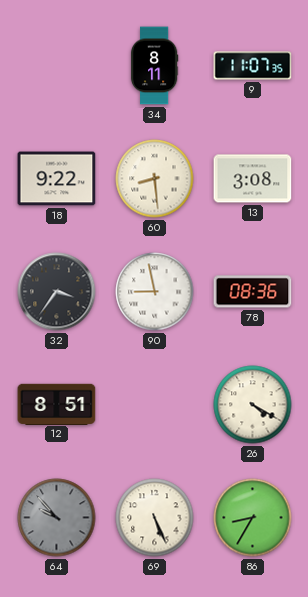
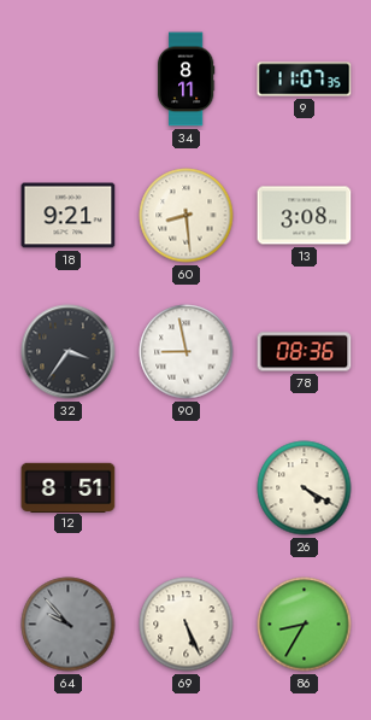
18: 9:22 -> 9:21 (69, 216)
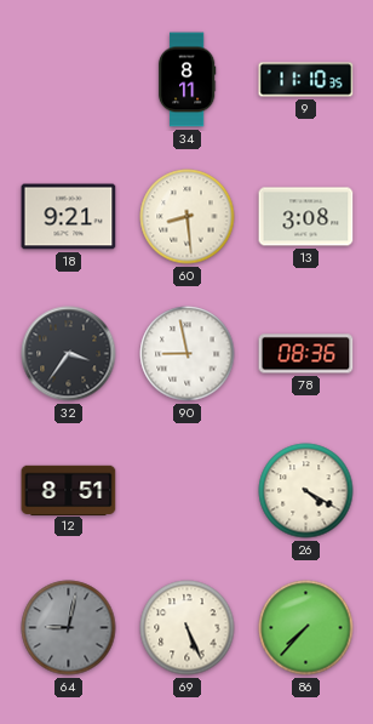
9: 11:07 -> 11:10 (306, 80)
64: 9:53 -> 9:02 (69, 628)
86: 8:35 -> 7:37 (306, 628)
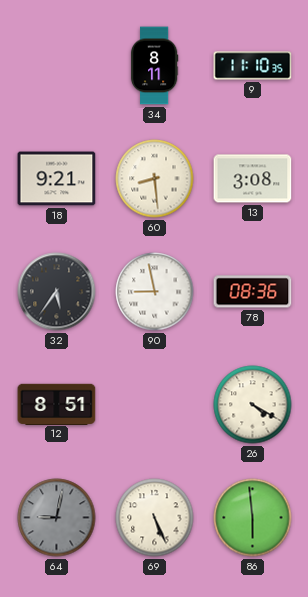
32: 3:36 -> 5:36 (57, 292)
86: 7:37 -> 5:59 (253, 518)
